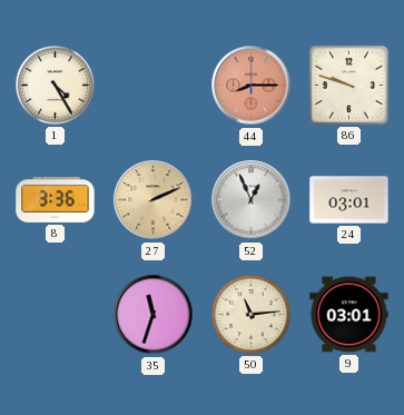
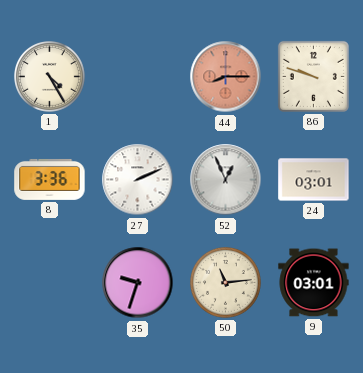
27 dial: champagne -> white (138, 180)
35: 11:33 -> 9:33 (138, 283)
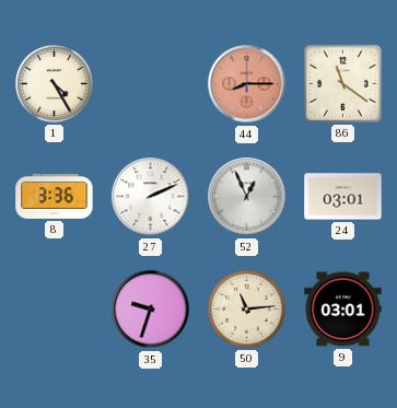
86: 9:48 -> 11:21 (342, 83)
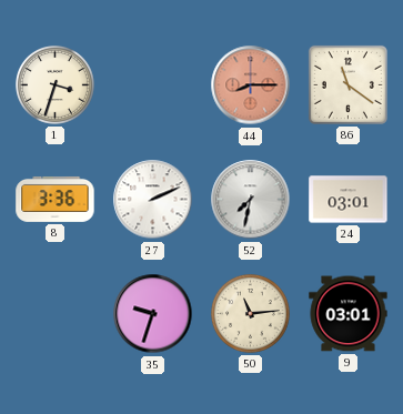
1: 4:25 -> 3:33 (56, 85)
52: 12:56 -> 7:32 (251, 200)
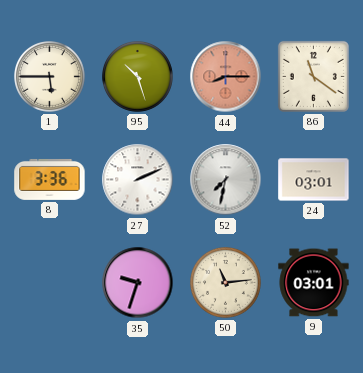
1: 3:33 -> 5:45 (50, 77)
95: none -> 10:27 (138, 77)
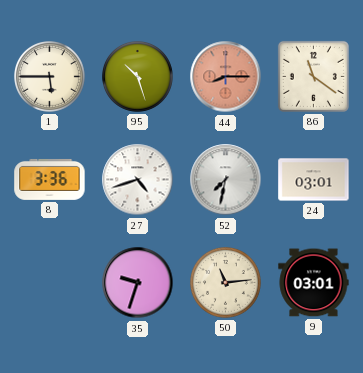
27: 2:11 -> 4:42 (138, 180)
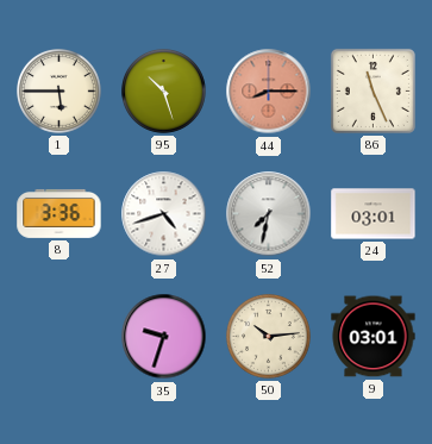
86: 11:21 -> 11:26 (372, 90)
50: 11:14 -> 10:14 (269, 337)
